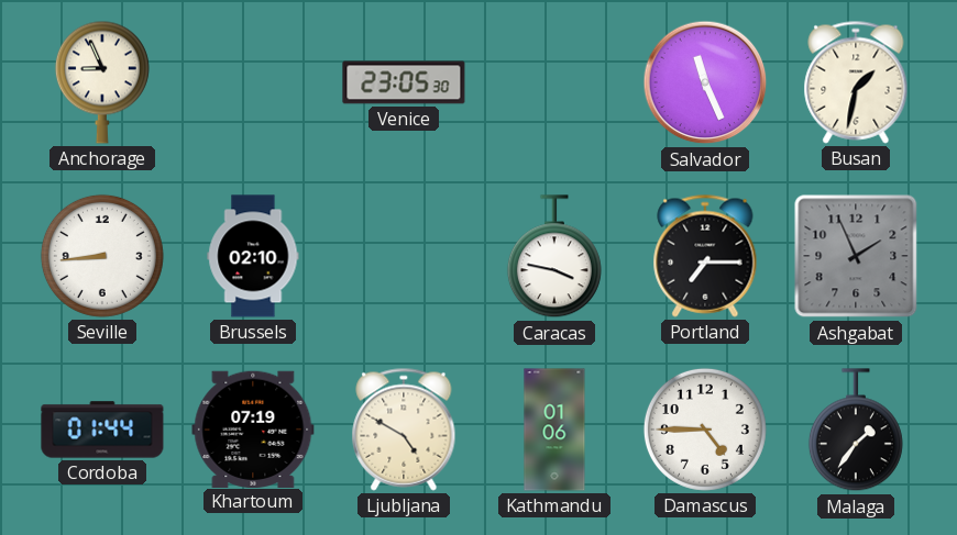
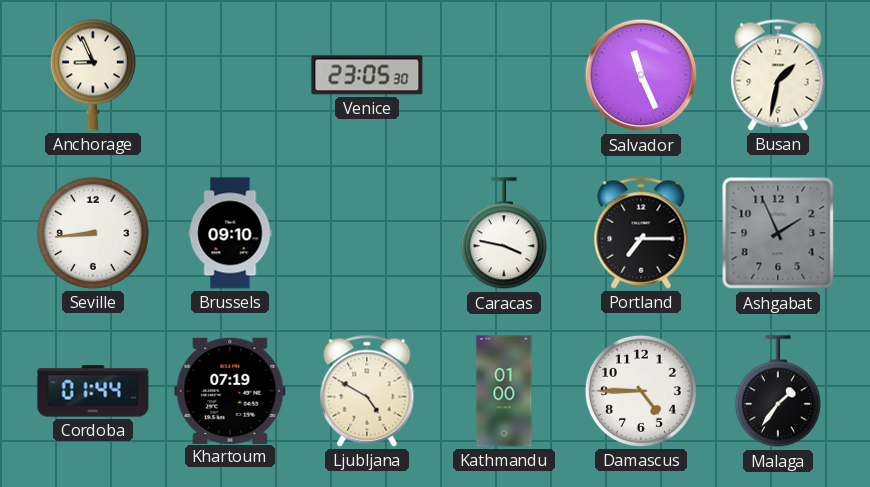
Brussels: 02:10 -> 09:10 (230, 233)
Kathmandu: 01:06 -> 01:00 (504, 391)
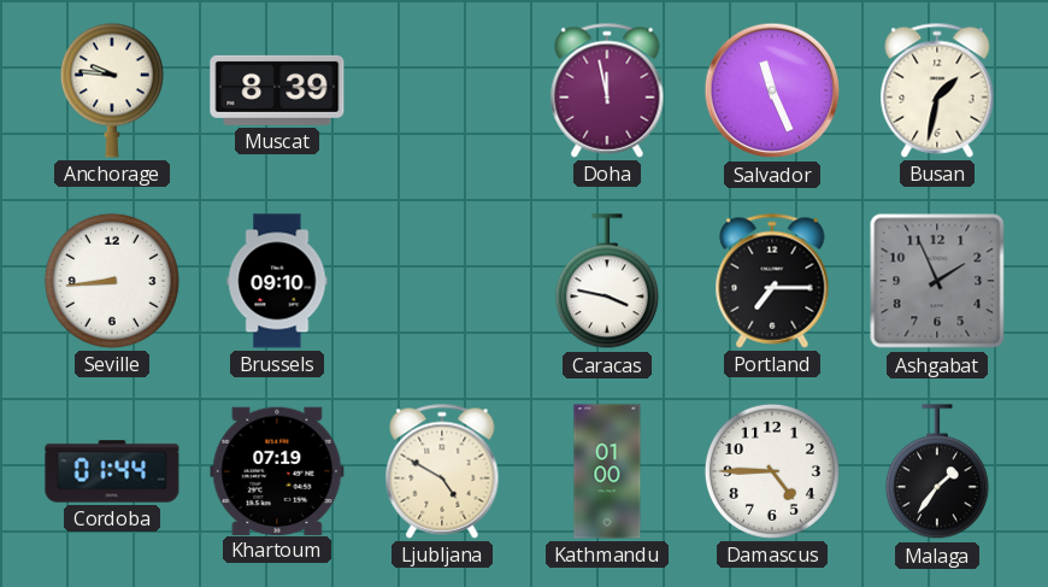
Anchorage: 8:56 -> 9:46 (112, 90)
Muscat: none -> 8:39 (277, 90)
Venice: 23:05 -> none (367, 75)
Doha: none -> 11:58 (607, 90)
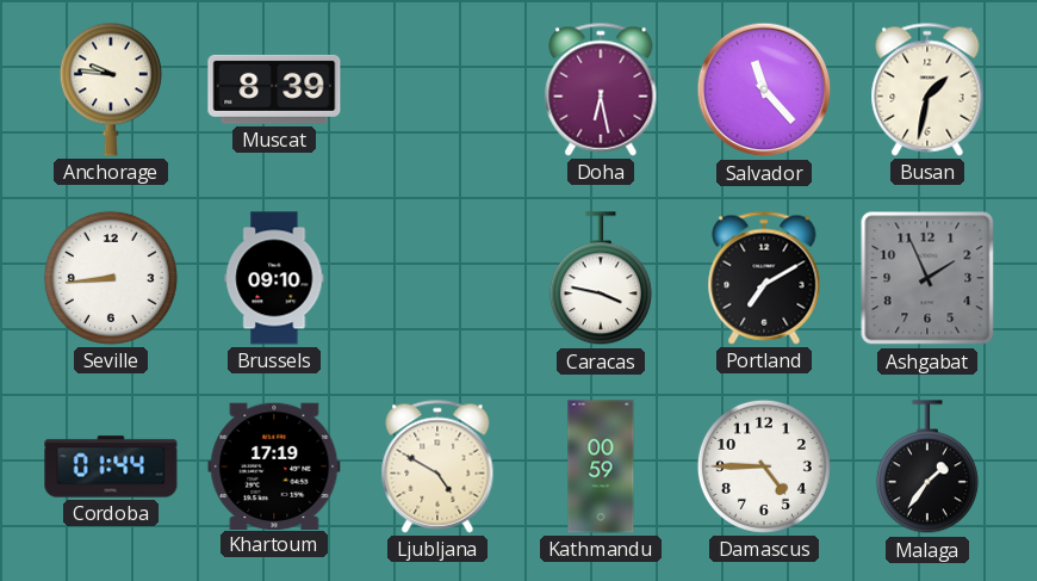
Doha: 11:58 -> 6:28 (601, 89)
Salvador: 11:26 -> 11:23 (764, 89)
Portland: 7:15 -> 7:10 (764, 278)
Khartoum: 07:19 -> 17:19 (274, 465)
Kathmandu: 01:00 -> 00:59 (601, 466)
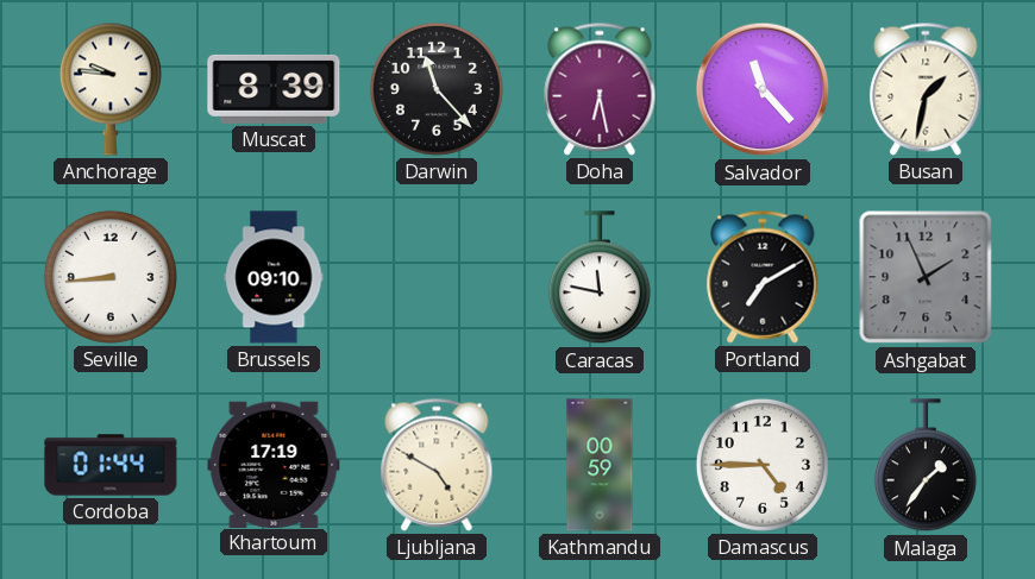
Darwin: none -> 11:23 (437, 89)
Caracas: 3:47 -> 11:47 (600, 278)
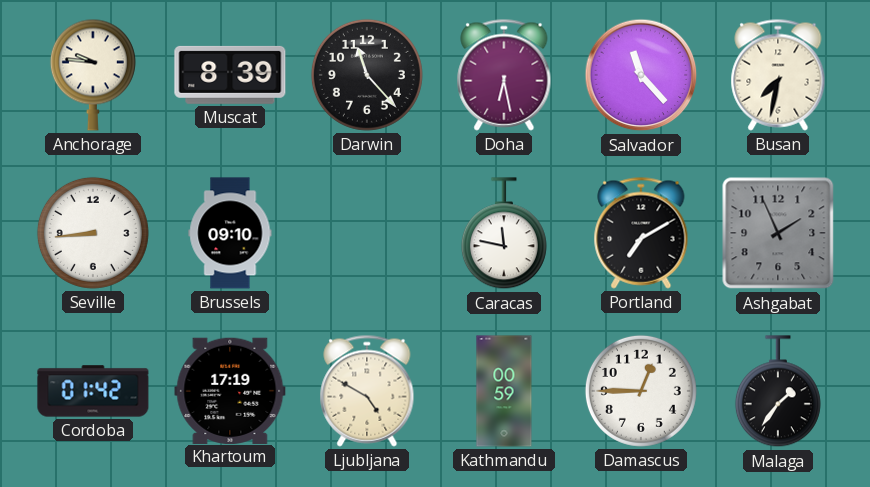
Busan: 1:32 -> 7:32 (778, 75)
Cordoba: 01:44 -> 01:42 (93, 391)
Damascus: 4:45 -> 12:45 (641, 391)
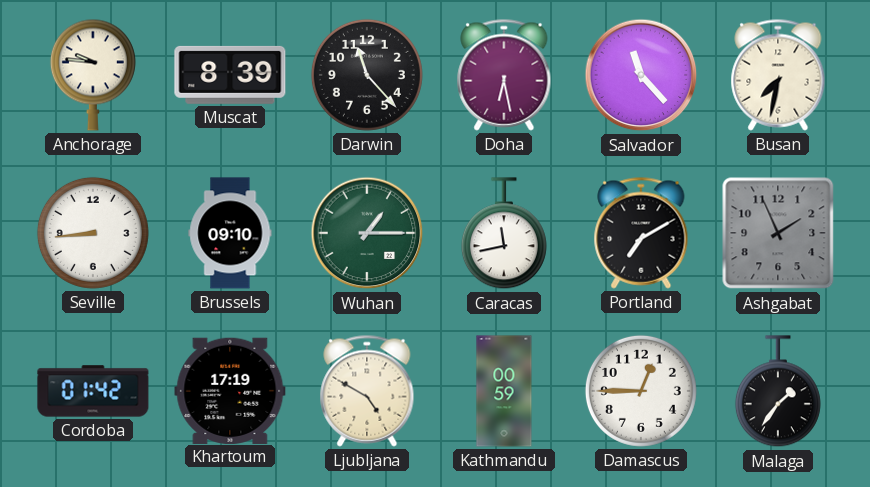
Wuhan: none -> 1:15 (367, 233)
Caracas: 11:47 -> 11:43 (504, 234)
